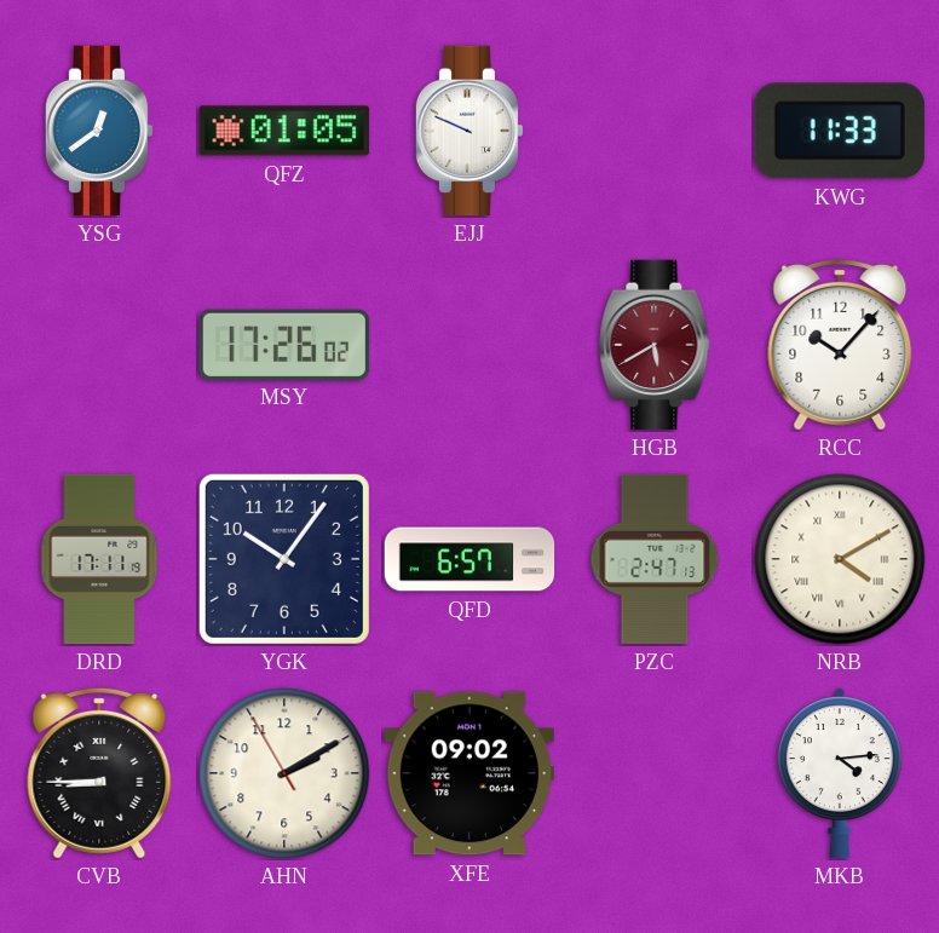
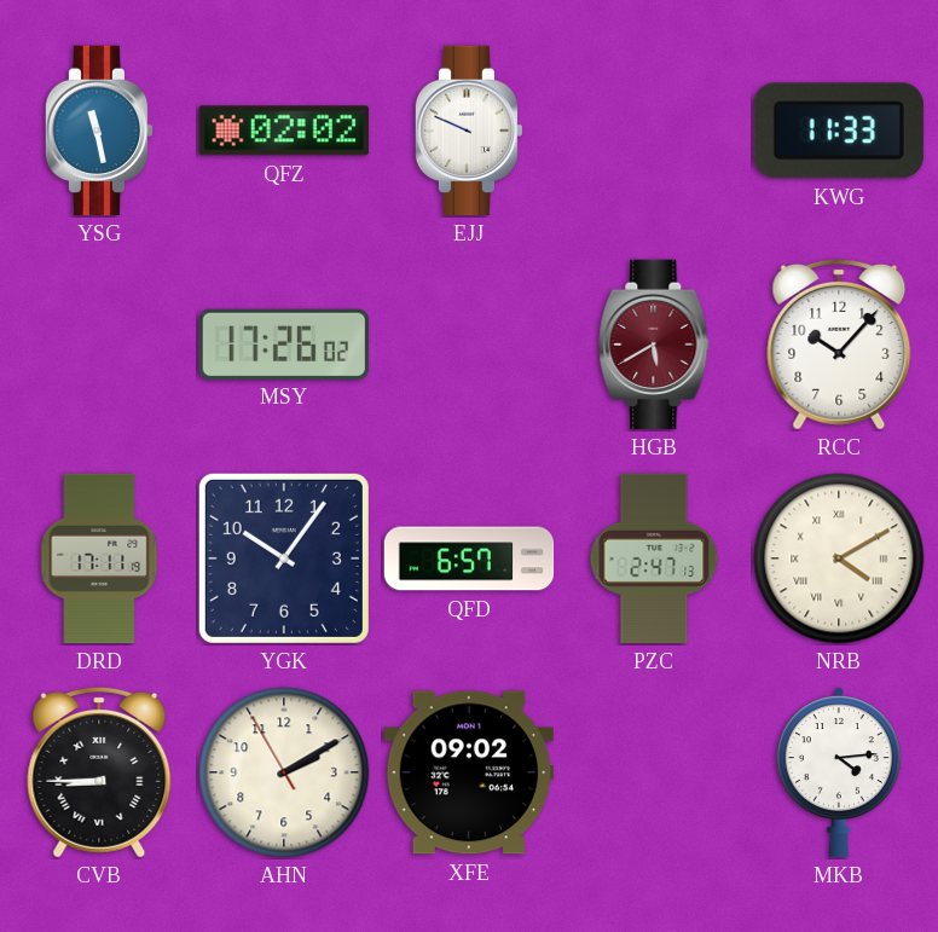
YSG: 12:39 -> 11:28 (99, 131)
QFZ: 01:05 -> 02:02 (284, 131)
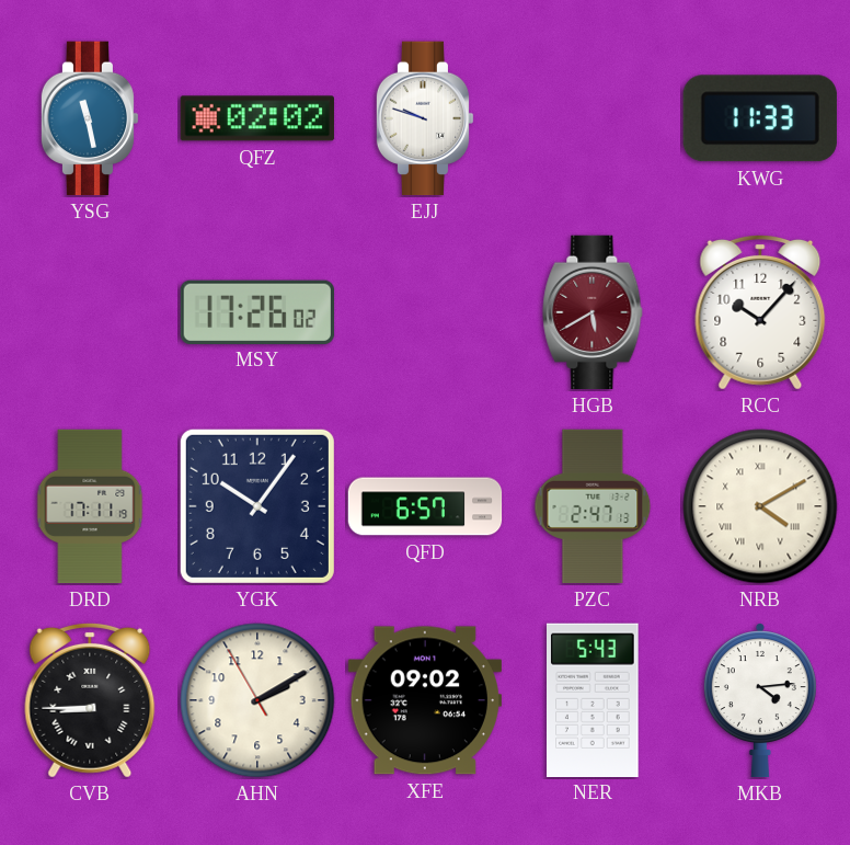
EJJ: 9:49 -> 9:48 (425, 118)
NER: none -> 5:43 (594, 699)
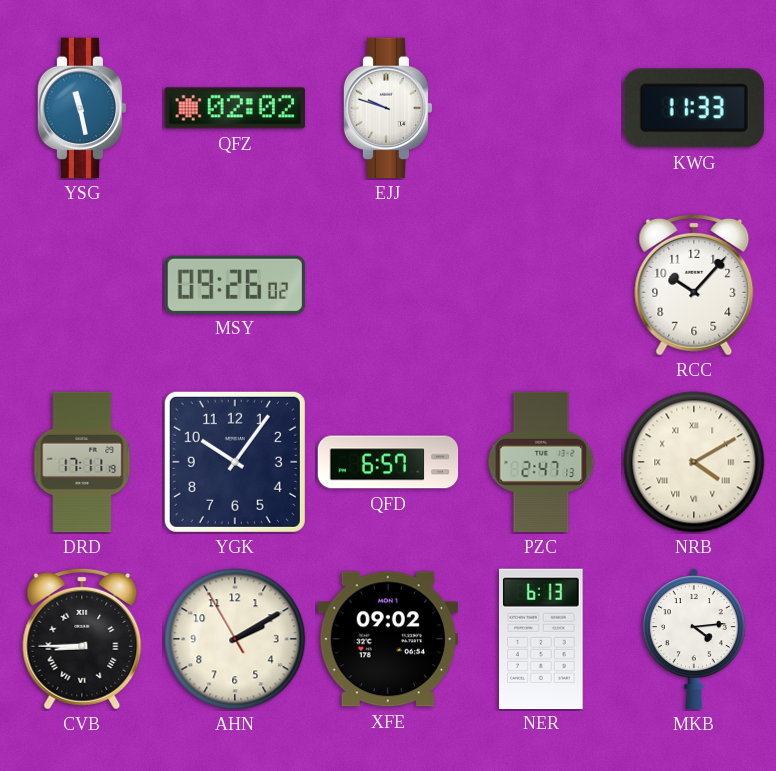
MSY: 17:26 -> 09:26 (234, 284)
HGB: 5:40 -> none (593, 312)
NER: 5:43 -> 6:13 (542, 638)
